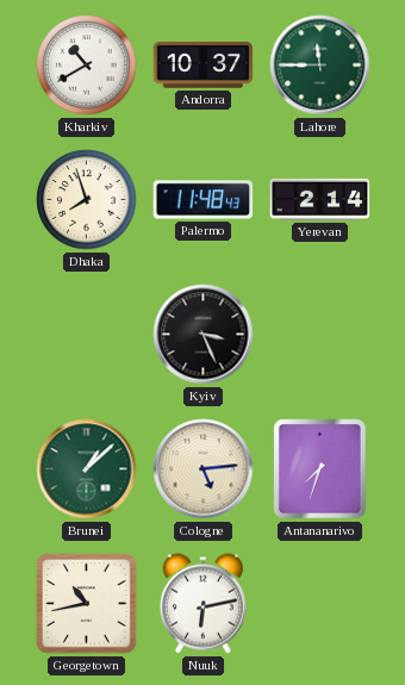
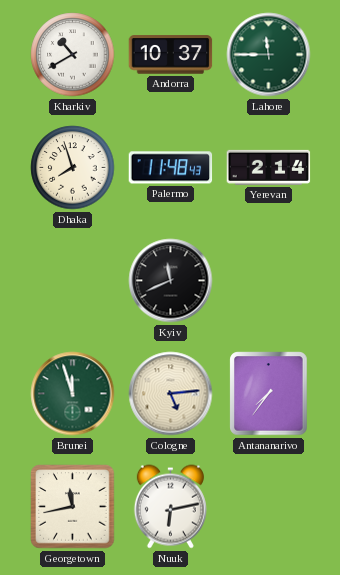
Kyiv: 3:26 -> 11:41 (171, 281)
Brunei: 1:08 -> 11:57 (73, 394)
Antananarivo: 7:33 -> 7:36 (269, 394)
Georgetown: 10:43 -> 11:43 (73, 507)
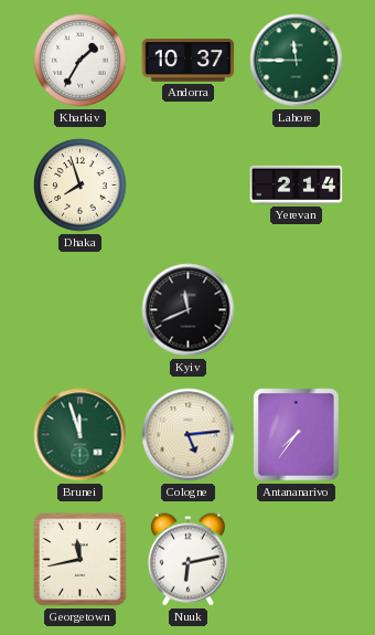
Kharkiv: 10:40 -> 1:35 (81, 61)
Palermo: 11:48 -> none (171, 168)
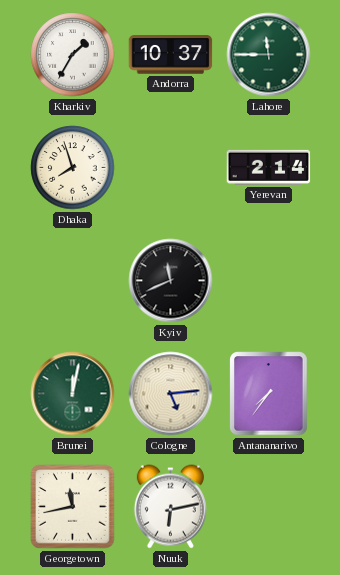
Brunei: 11:57 -> 12:02 (73, 394)
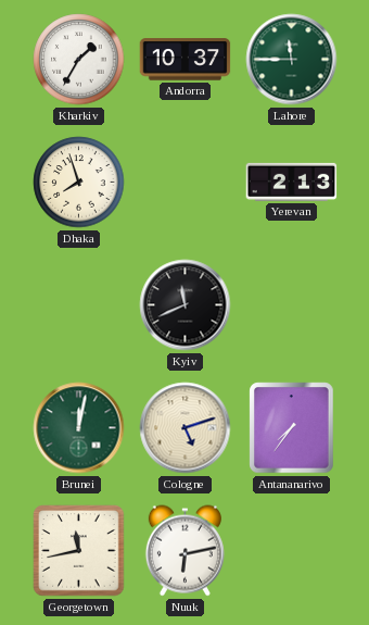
Yerevan: 2:14 -> 2:13 (292, 182)
Cologne: 5:14 -> 5:12 (186, 428)
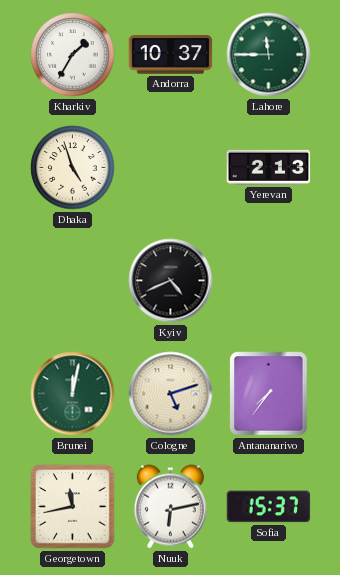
Dhaka: 7:57 -> 4:57 (73, 168)
Kyiv: 11:41 -> 4:41 (171, 281)
Sofia: none -> 15:37 (269, 507)
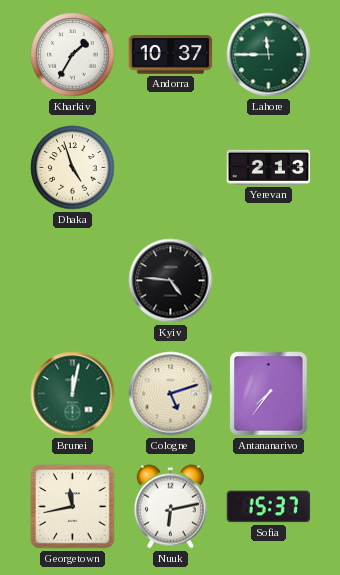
Kyiv: 4:41 -> 4:46 (171, 281)
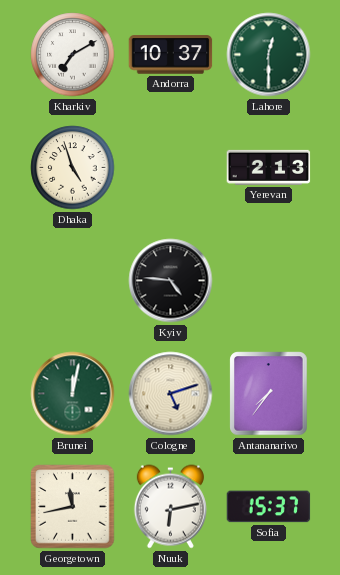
Kharkiv: 1:35 -> 7:10 (73, 55)
Lahore: 11:45 -> 12:30 (269, 55)
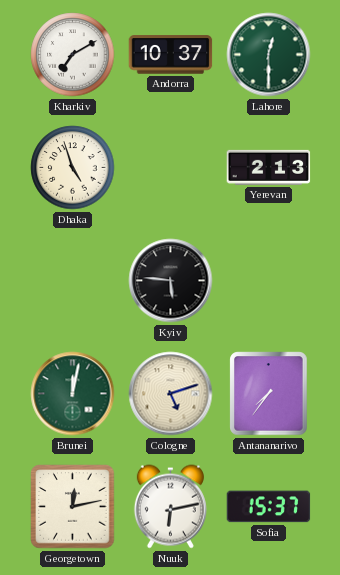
Kyiv: 4:46 -> 5:46 (171, 281)
Georgetown: 11:43 -> 12:13 (73, 507)
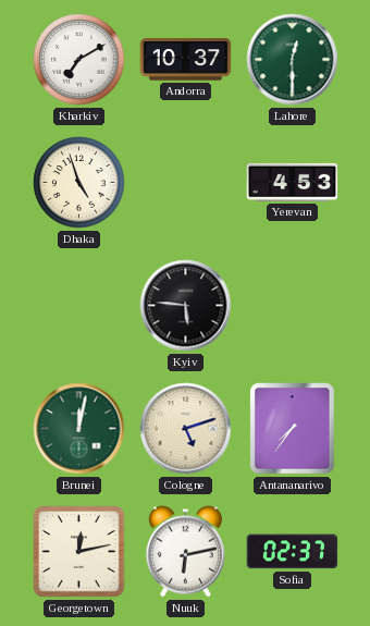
Yerevan: 2:13 -> 4:53 (293, 182)
Sofia: 15:37 -> 02:37 (293, 552)
